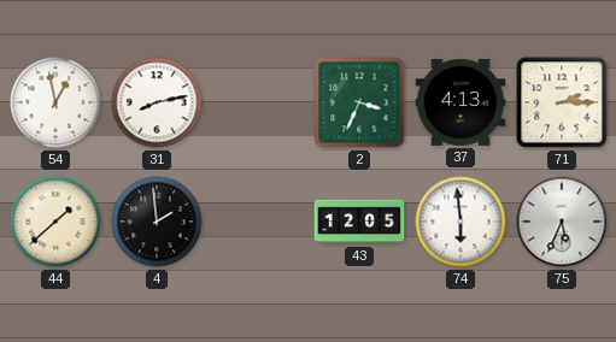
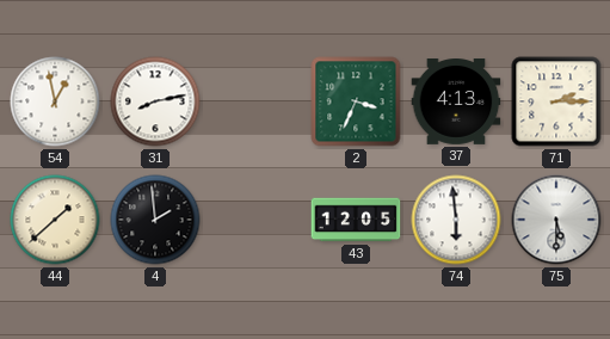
75: 5:34 -> 5:30 (556, 220)
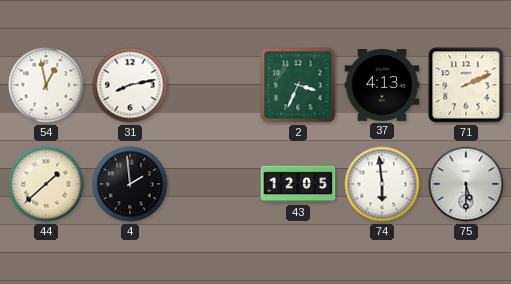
71: 2:15 -> 2:11 (466, 85)
